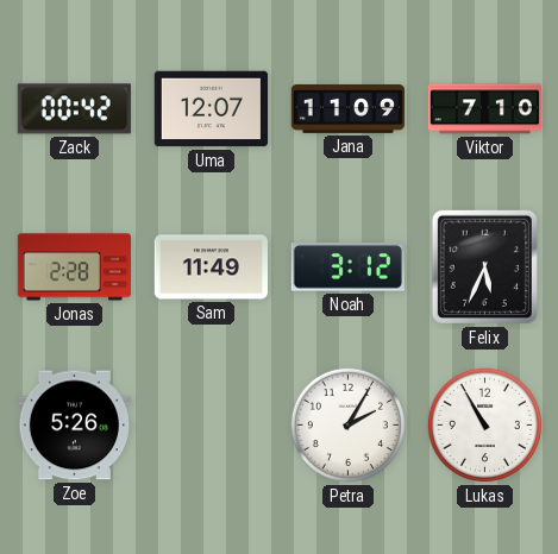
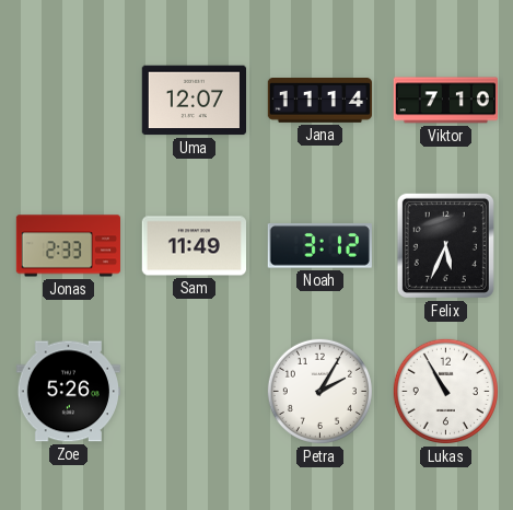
Zack: 00:42 -> none (74, 109)
Jana: 11:09 -> 11:14 (320, 101)
Jonas: 2:28 -> 2:33 (68, 246)
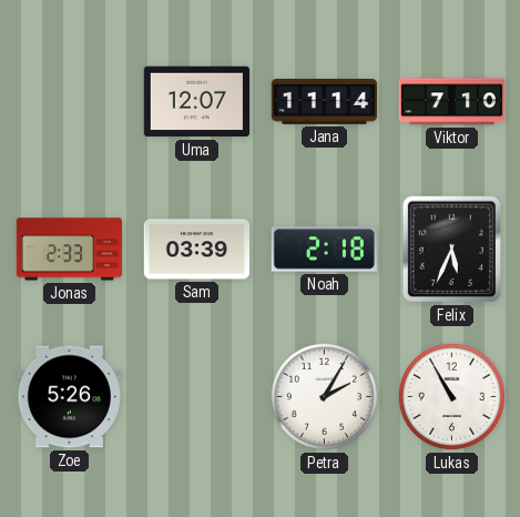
Sam: 11:49 -> 03:39 (196, 250)
Noah: 3:12 -> 2:18 (324, 250)
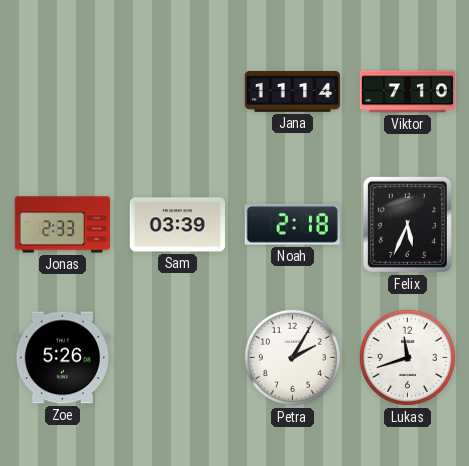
Uma: 12:07 -> none (196, 102)
Lukas: 10:55 -> 11:42 (407, 357)
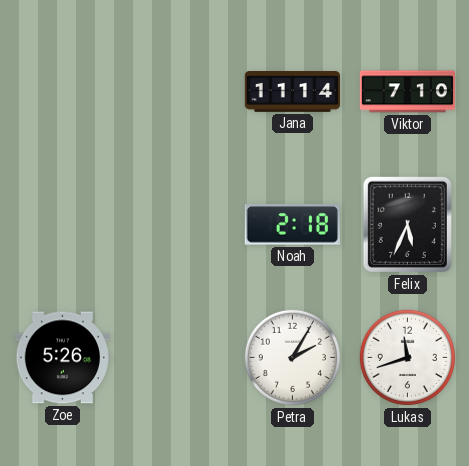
Jonas: 2:33 -> none (62, 225)
Sam: 03:39 -> none (177, 225)
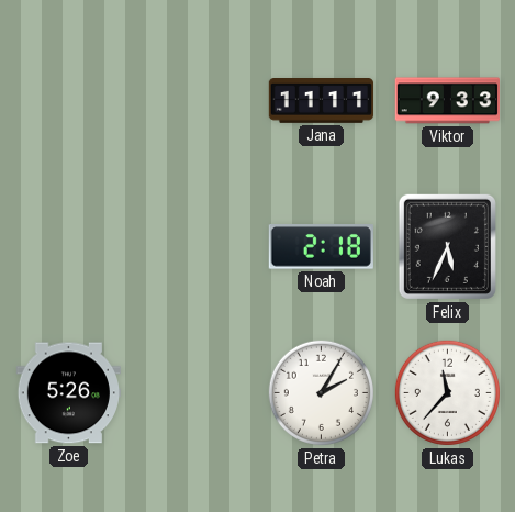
Jana: 11:14 -> 11:11 (322, 101)
Viktor: 7:10 -> 9:33 (447, 101)
Lukas: 11:42 -> 11:37 (447, 392)
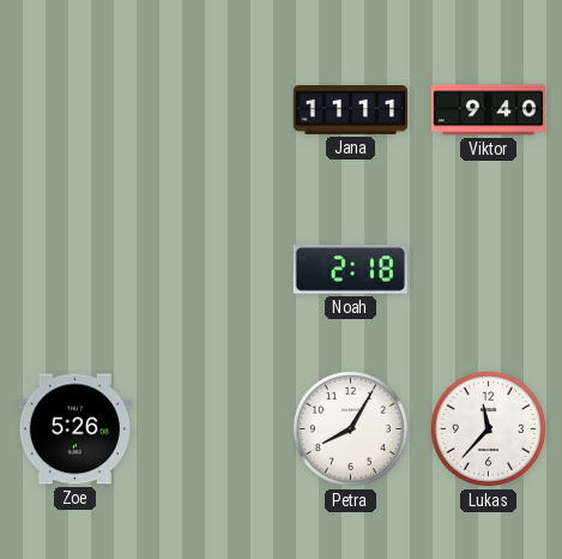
Viktor: 9:33 -> 9:40 (488, 110)
Felix: 5:34 -> none (447, 246)
Petra: 2:05 -> 8:05 (350, 428)
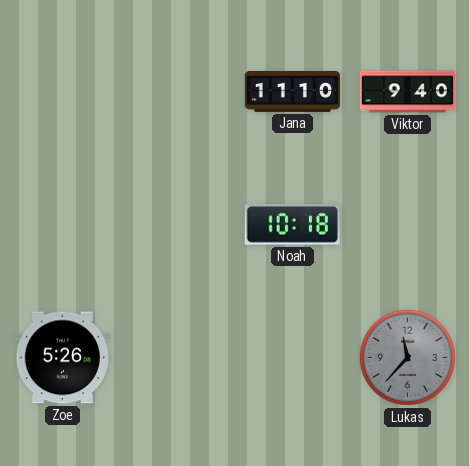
Jana: 11:11 -> 11:10 (293, 92)
Noah: 2:18 -> 10:18 (292, 225)
Petra: 8:05 -> none (350, 428)
Lukas dial: white -> grey (407, 357)
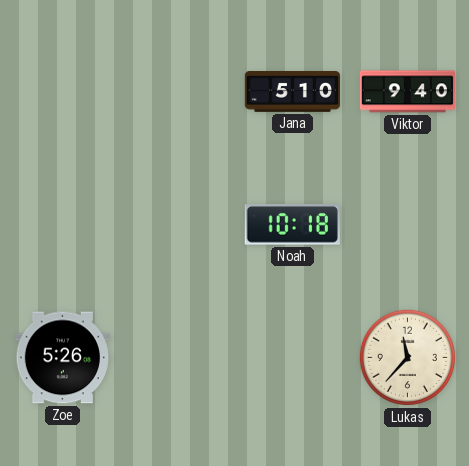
Jana: 11:10 -> 5:10 (293, 92)
Lukas dial: grey -> cream (407, 357)
